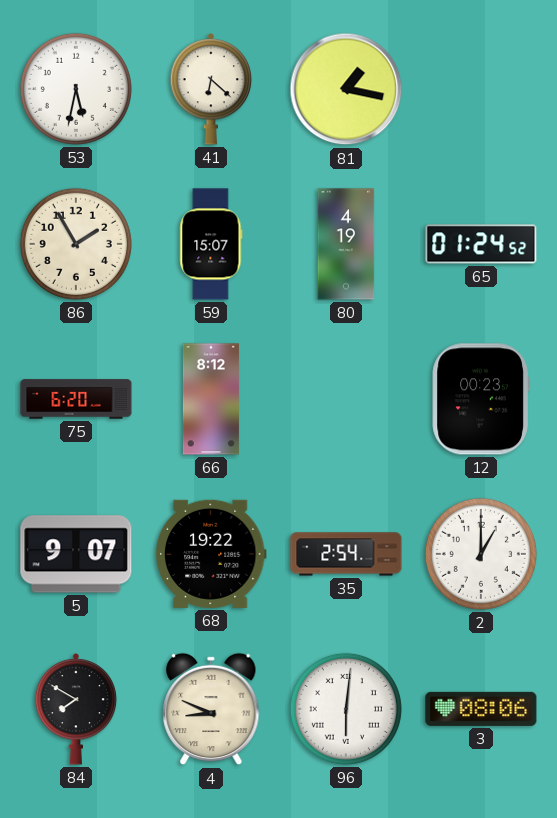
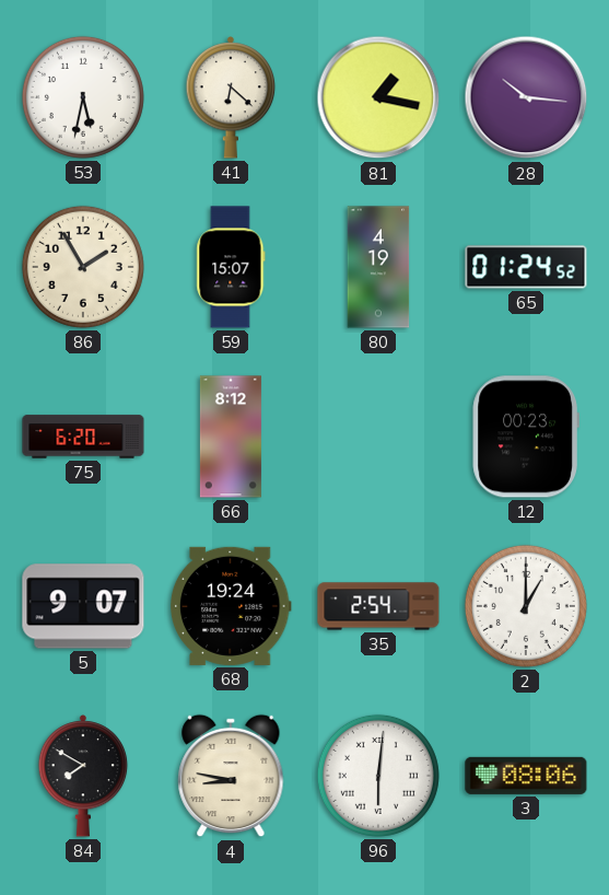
28: none -> 10:16 (526, 97)
68: 19:22 -> 19:24 (231, 606)
4: 8:49 -> 8:47 (231, 776)
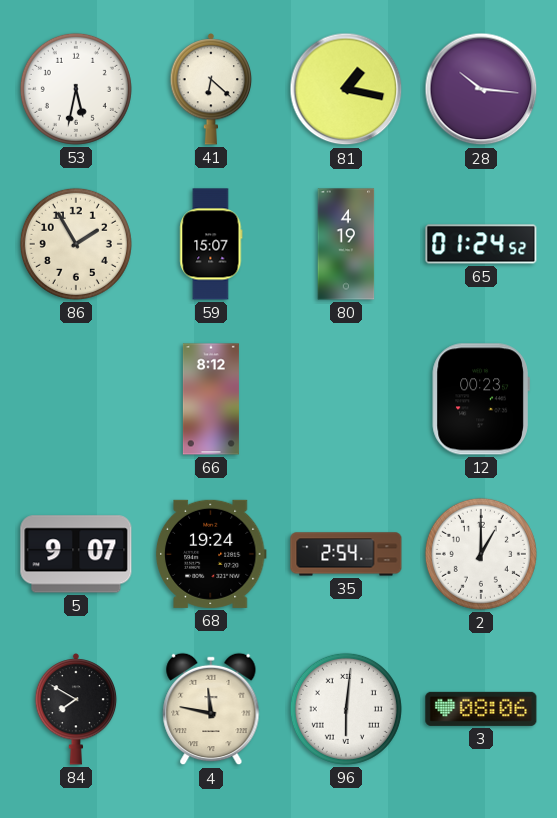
75: 6:20 -> none (83, 437)
4: 8:47 -> 11:47 (211, 709)
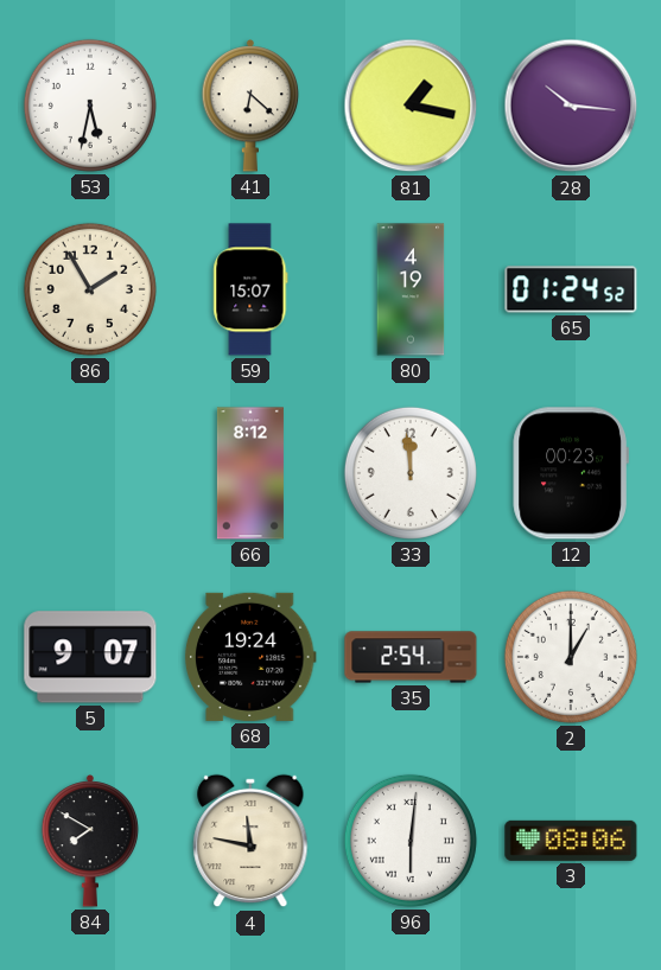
33: none -> 11:59 (411, 473)
